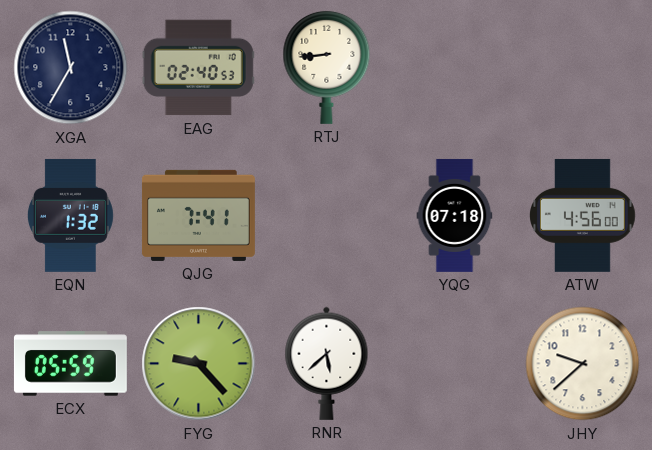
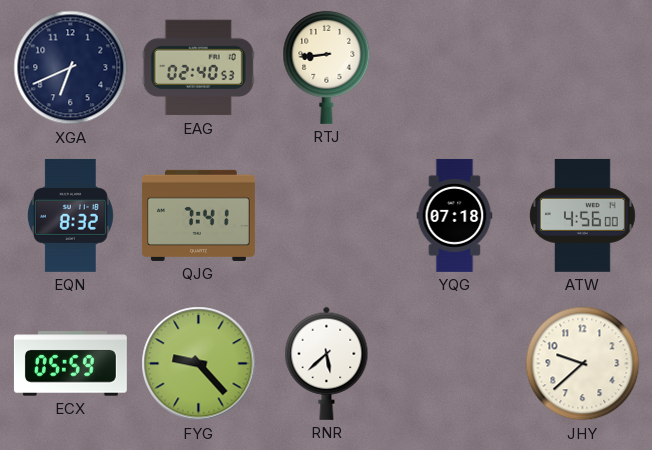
XGA: 11:35 -> 6:41 (71, 68)
EQN: 1:32 -> 8:32 (70, 215)
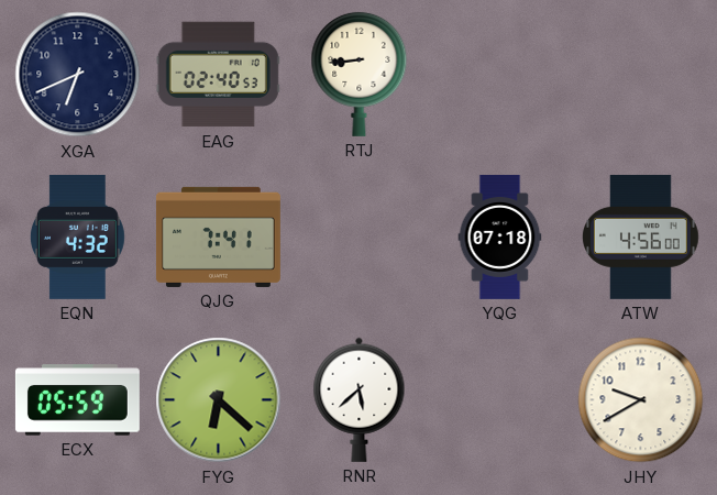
EQN: 8:32 -> 4:32 (77, 237)
FYG: 9:23 -> 6:22 (219, 400)
JHY: 9:38 -> 9:40 (641, 400)
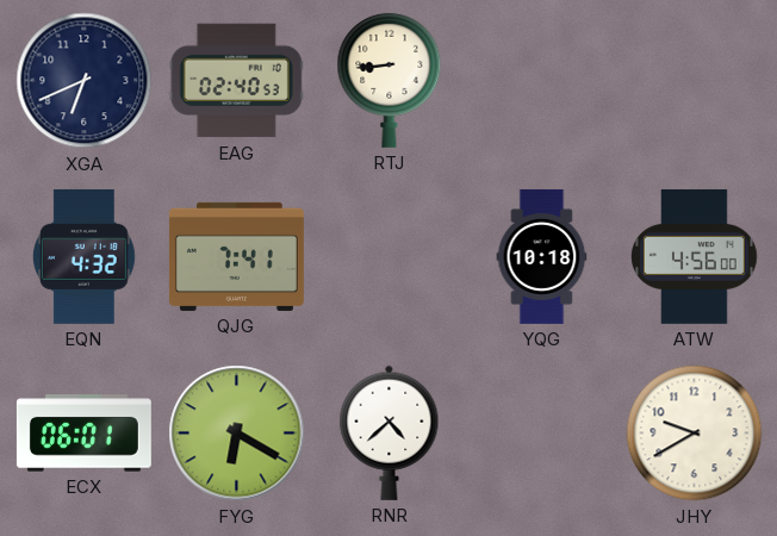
YQG: 07:18 -> 10:18 (542, 257)
ECX: 05:59 -> 06:01 (83, 434)
FYG: 6:22 -> 6:20 (237, 434)
RNR: 5:38 -> 4:38 (390, 432)
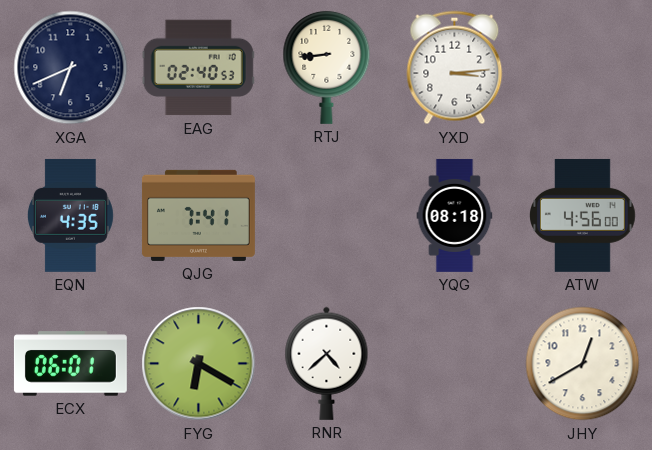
YXD: none -> 3:14 (455, 68)
EQN: 4:32 -> 4:35 (70, 215)
YQG: 10:18 -> 08:18 (455, 216)
JHY: 9:40 -> 12:40 (583, 364)
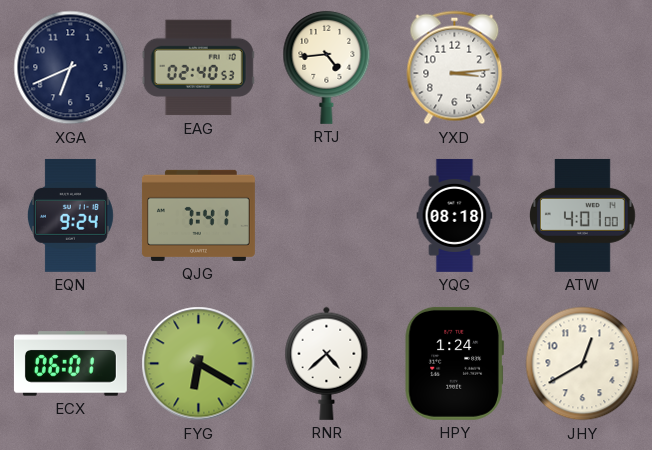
RTJ: 8:44 -> 4:44 (327, 67)
EQN: 4:35 -> 9:24 (70, 215)
ATW: 4:56 -> 4:01 (583, 215)
HPY: none -> 1:24 (454, 363)
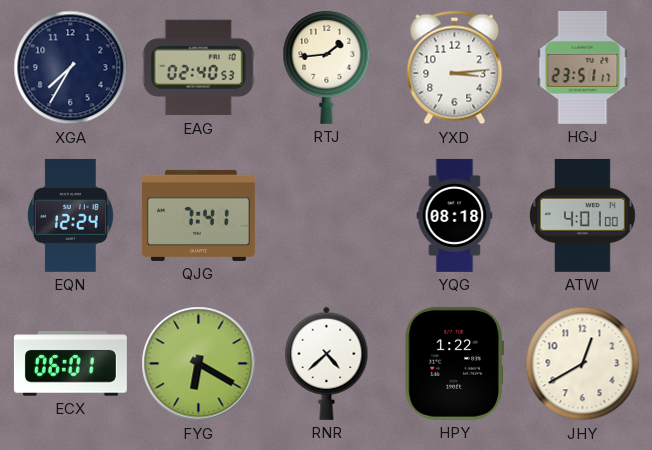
XGA: 6:41 -> 7:35 (71, 68)
RTJ: 4:44 -> 1:44 (327, 67)
HGJ: none -> 23:51 (583, 67)
EQN: 9:24 -> 12:24 (70, 215)
HPY: 1:24 -> 1:22 (454, 363)
